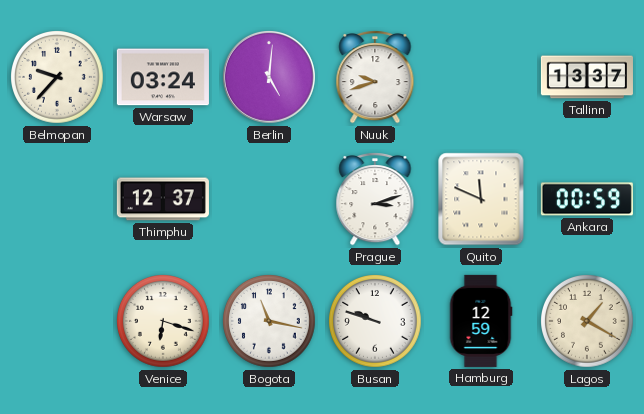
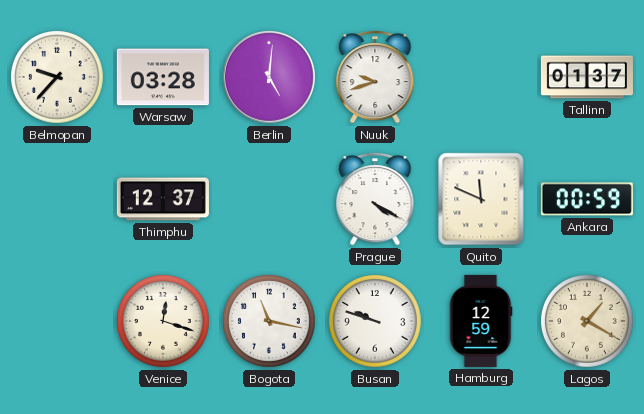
Warsaw: 03:24 -> 03:28 (163, 77)
Tallinn: 13:37 -> 01:37 (587, 77)
Prague: 3:12 -> 4:20 (375, 199)
Venice: 6:18 -> 12:18 (164, 322)
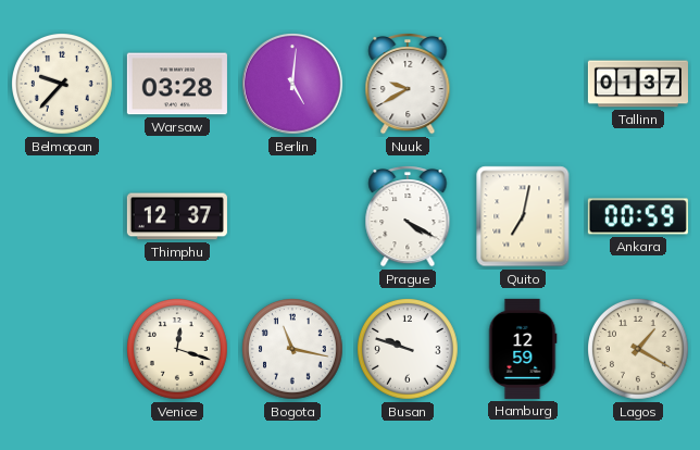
Nuuk: 9:42 -> 9:40 (408, 84)
Quito: 11:49 -> 7:02 (523, 216)
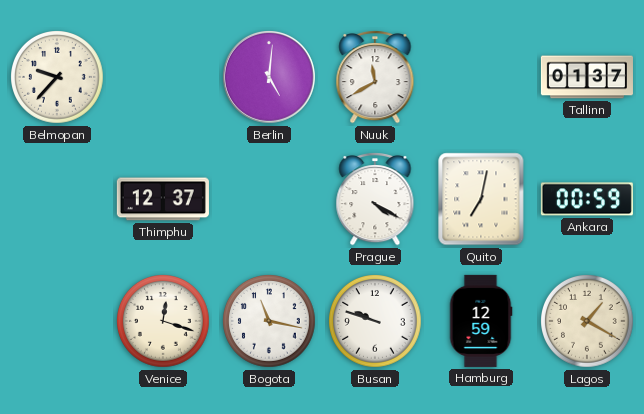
Warsaw: 03:28 -> none (177, 84)
Nuuk: 9:40 -> 11:40 (375, 77)
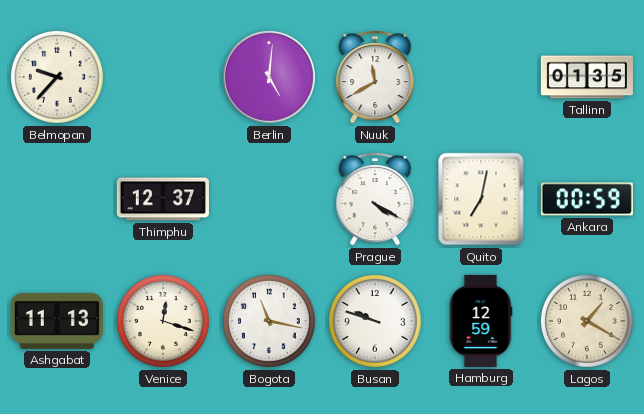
Tallinn: 01:37 -> 01:35 (587, 77)
Ashgabat: none -> 11:13 (57, 321)
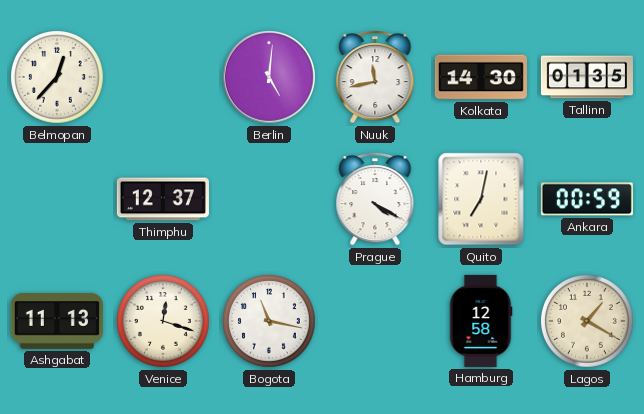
Belmopan: 9:37 -> 12:37 (58, 78)
Nuuk: 11:40 -> 11:43 (375, 77)
Kolkata: none -> 14:30 (481, 77)
Busan: 9:48 -> none (376, 322)
Hamburg: 12:59 -> 12:58 (481, 321)
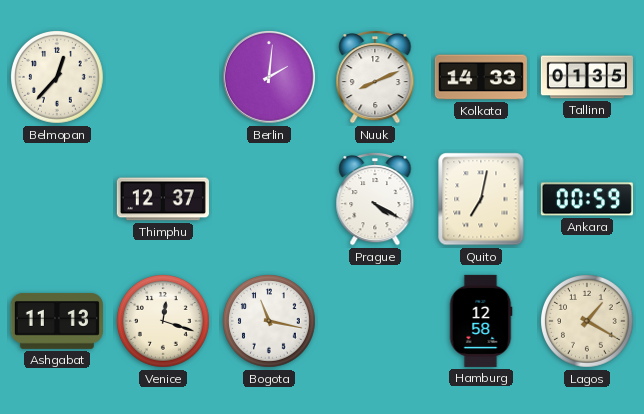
Berlin: 5:01 -> 2:01 (269, 77)
Nuuk: 11:43 -> 8:11 (375, 77)
Kolkata: 14:30 -> 14:33 (481, 77)
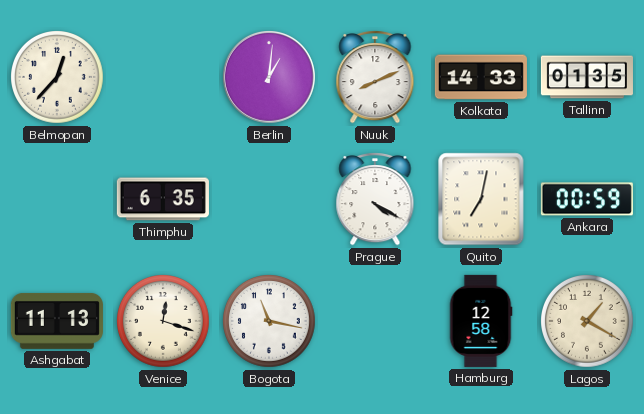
Berlin: 2:01 -> 1:01 (269, 77)
Thimphu: 12:37 -> 6:35 (163, 199)
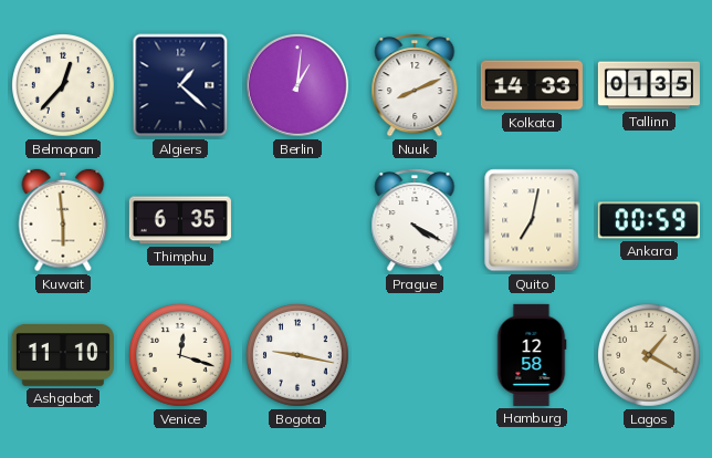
Algiers: none -> 1:22 (180, 85)
Kuwait: none -> 5:59 (63, 220)
Ashgabat: 11:13 -> 11:10 (63, 355)
Bogota: 11:17 -> 9:17 (299, 356)
